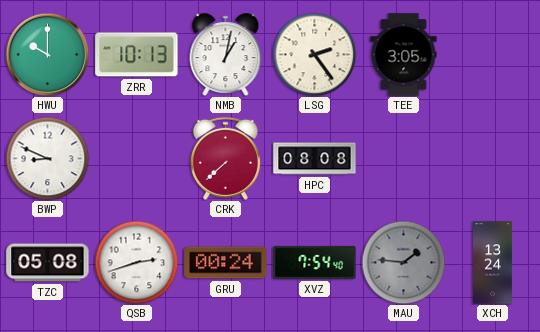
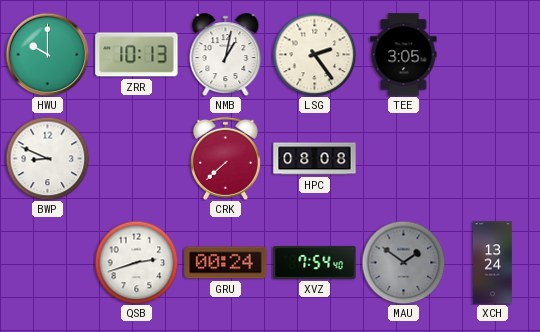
TZC: 05:08 -> none (48, 263)
MAU: 1:46 -> 1:51 (403, 262)
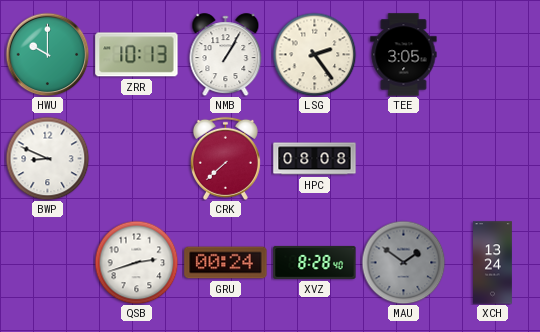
NMB: 1:02 -> 1:05 (226, 55)
XVZ: 7:54 -> 8:28 (315, 262)
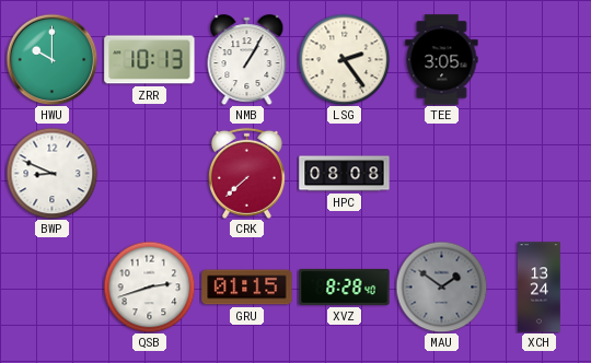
GRU: 00:24 -> 01:15 (247, 288)
